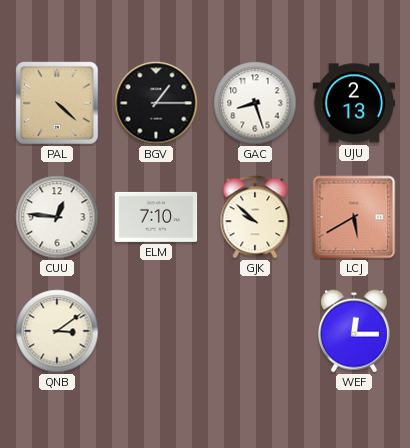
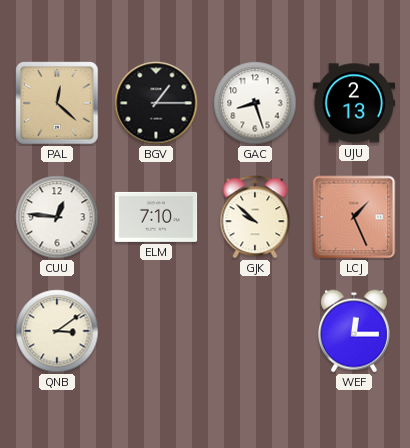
PAL: 4:22 -> 12:22 (57, 103)
LCJ: 5:40 -> 1:26 (354, 217)
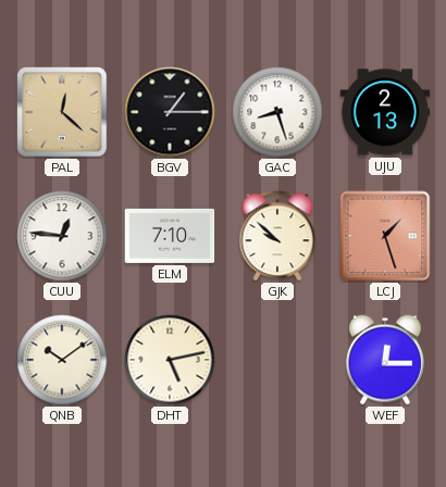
LCJ: 1:26 -> 1:27 (385, 236)
QNB: 3:09 -> 10:09 (62, 360)
DHT: none -> 5:13 (170, 360)
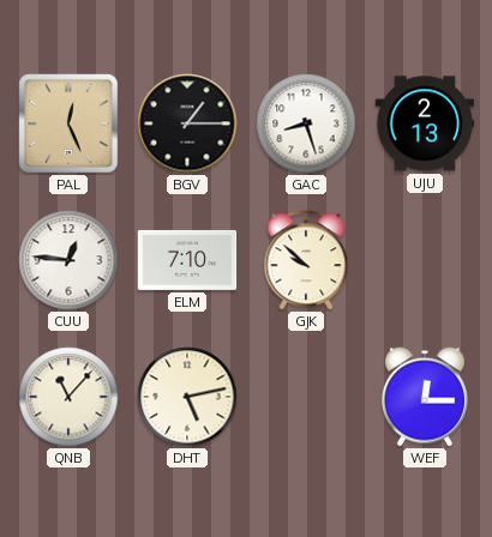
PAL: 12:22 -> 12:26 (68, 123)
LCJ: 1:27 -> none (385, 236)
QNB: 10:09 -> 11:07 (68, 397)
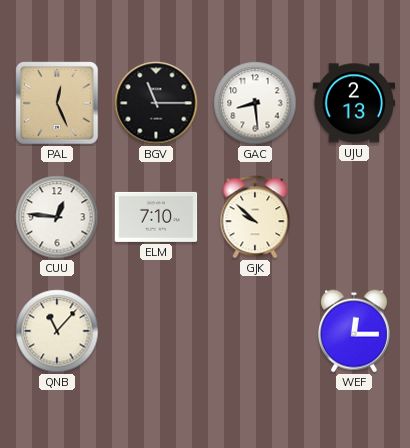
BGV: 1:15 -> 11:15 (156, 103)
GAC: 8:27 -> 8:29 (255, 103)
DHT: 5:13 -> none (187, 397)
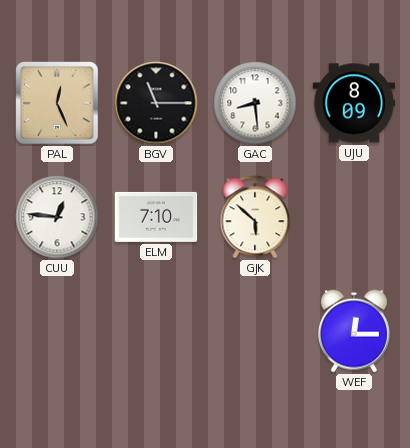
UJU: 2:13 -> 8:09 (354, 103)
GJK: 9:52 -> 5:52 (255, 217)
QNB: 11:07 -> none (57, 331)
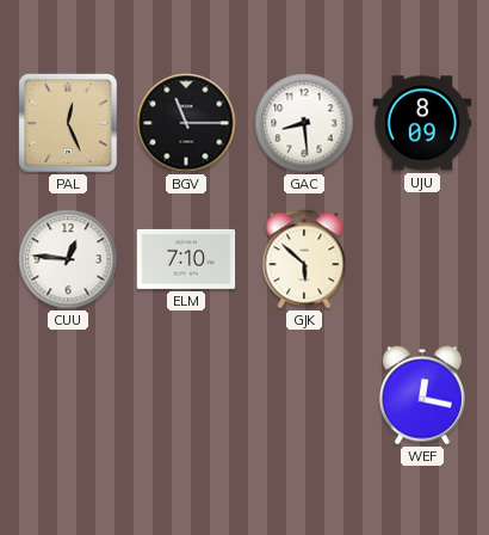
WEF: 12:15 -> 12:17 (422, 395)
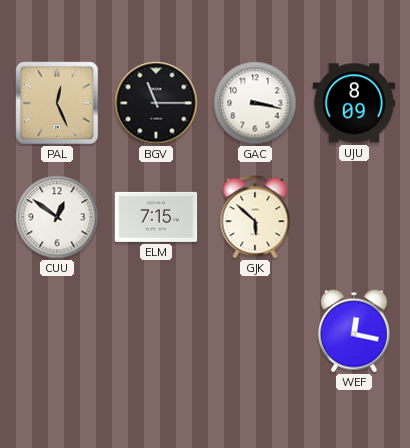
GAC: 8:29 -> 3:17 (255, 103)
CUU: 12:46 -> 12:51 (57, 217)
ELM: 7:10 -> 7:15 (156, 217)
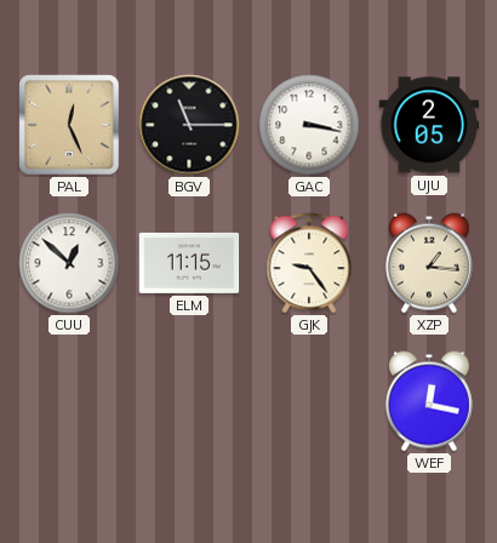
UJU: 8:09 -> 2:05 (429, 125)
CUU: 12:51 -> 12:52 (69, 263)
ELM: 7:15 -> 11:15 (189, 263)
GJK: 5:52 -> 9:24 (309, 263)
XZP: none -> 1:16 (429, 263)
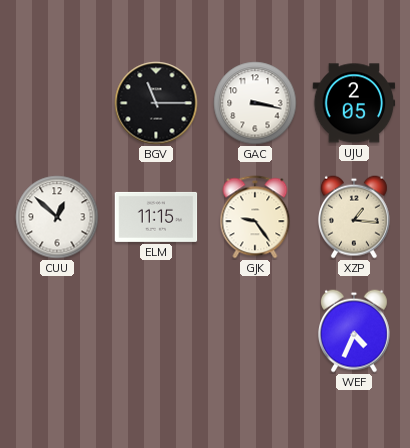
PAL: 12:26 -> none (69, 125)
WEF: 12:17 -> 4:34 (354, 331)
